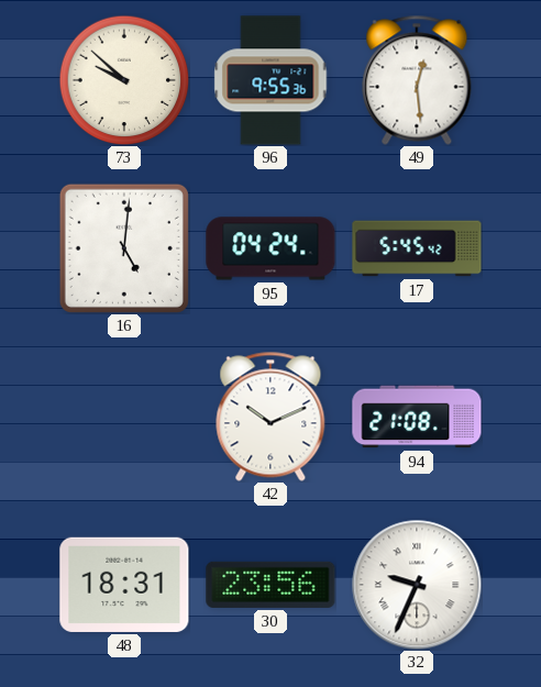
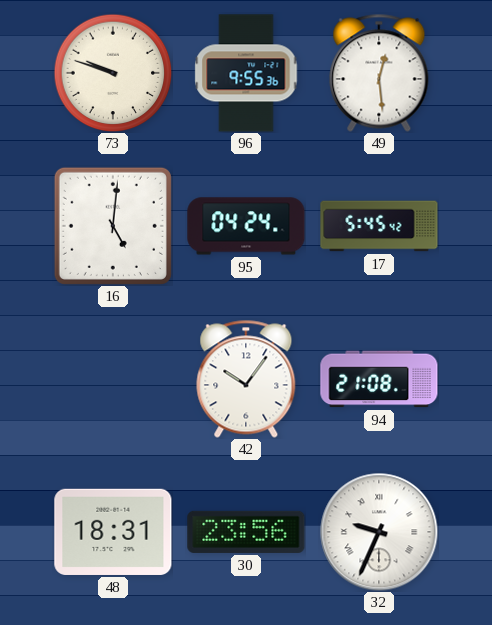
73: 9:52 -> 9:48 (113, 73)
42: 10:11 -> 10:06 (246, 379)
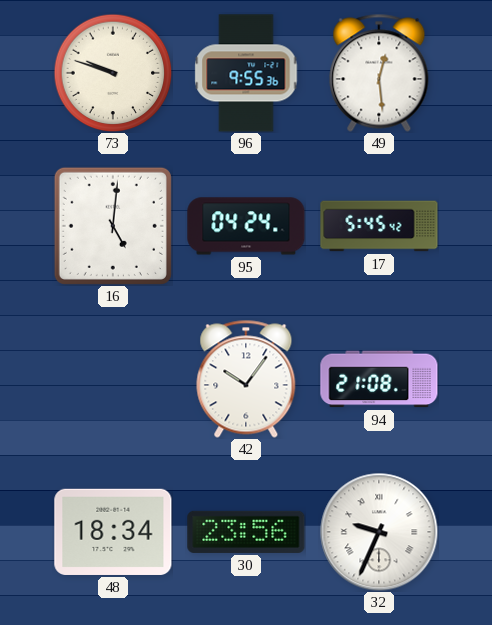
48: 18:31 -> 18:34 (113, 532)
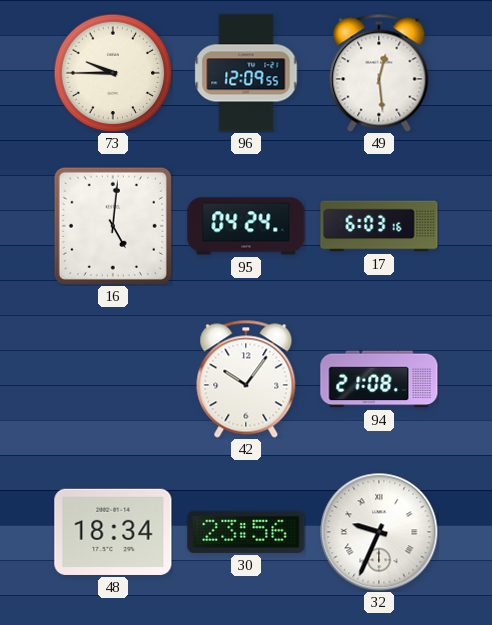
73: 9:48 -> 9:45 (113, 73)
96: 9:55 -> 12:09 (246, 73)
17: 5:45 -> 6:03 (379, 226)
